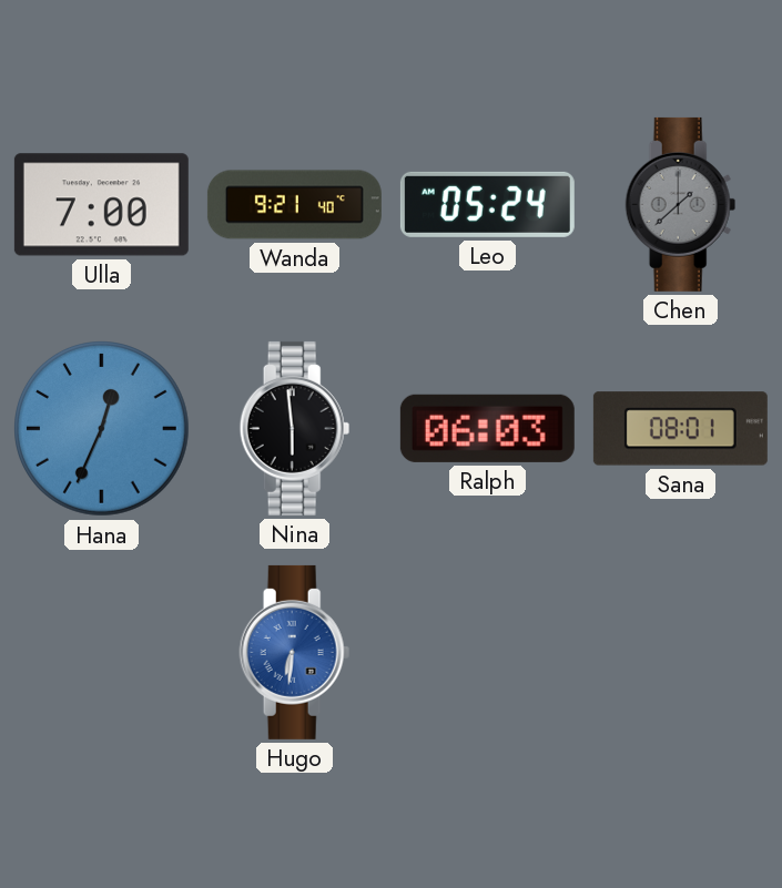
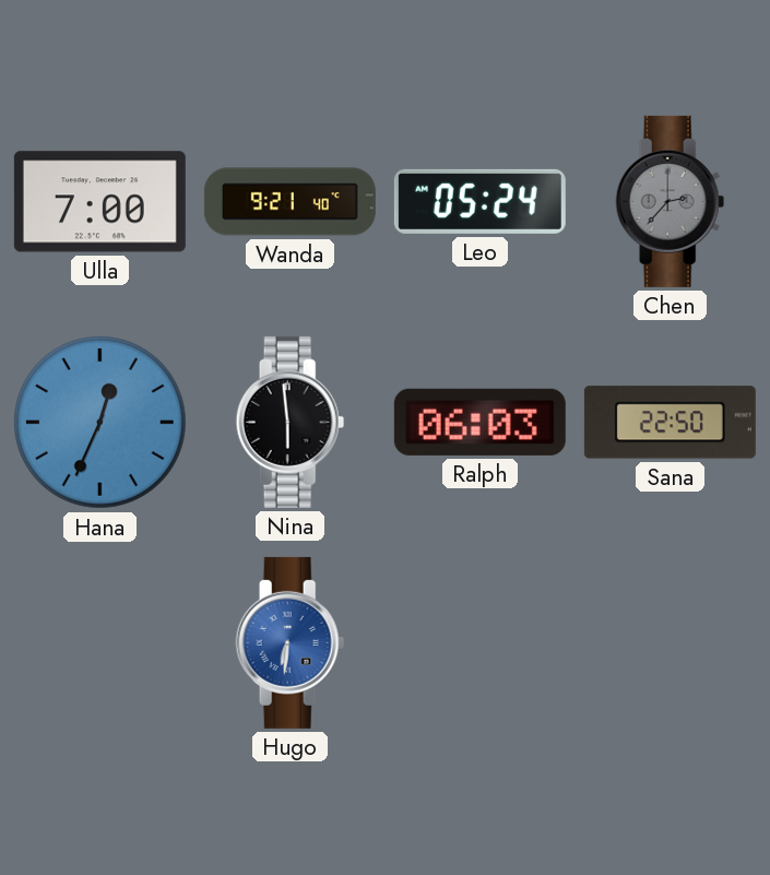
Chen: 1:38 -> 2:37 (671, 201)
Sana: 08:01 -> 22:50 (670, 423)
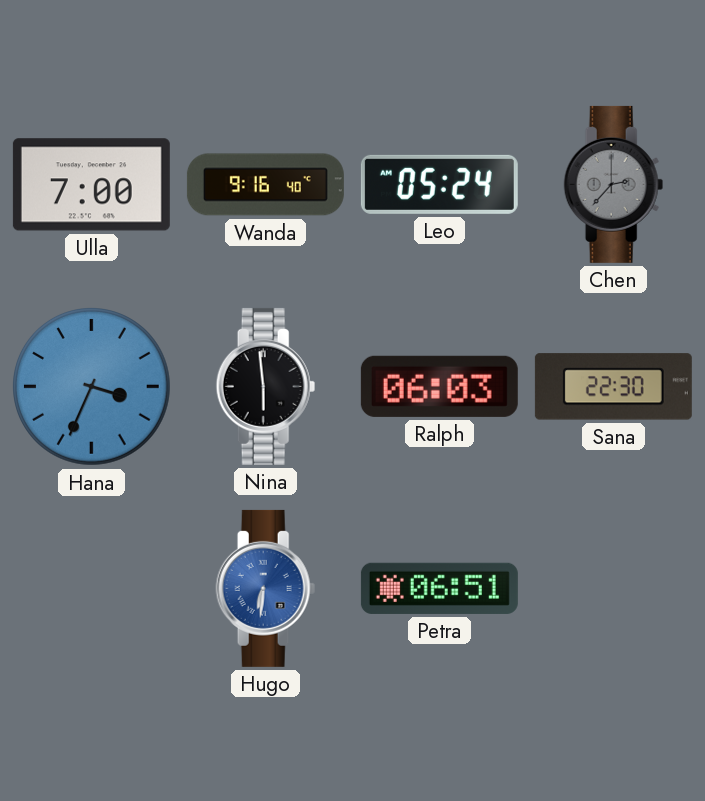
Wanda: 9:21 -> 9:16 (265, 185)
Hana: 12:34 -> 3:34 (92, 387)
Sana: 22:50 -> 22:30 (613, 387)
Petra: none -> 06:51 (439, 588)
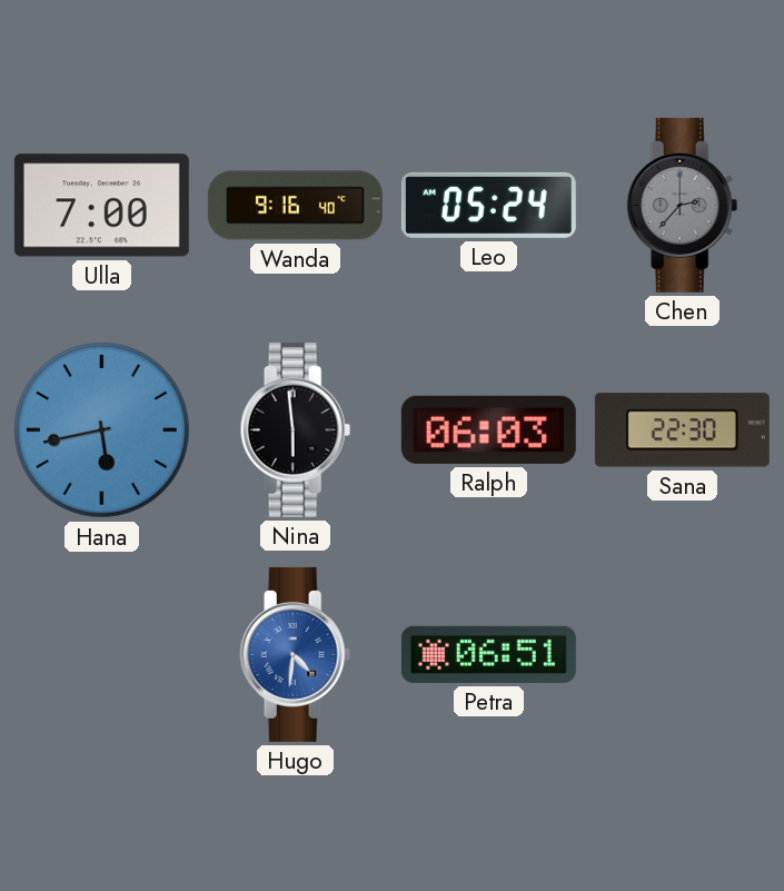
Hana: 3:34 -> 5:43 (102, 430)
Hugo: 6:31 -> 4:31 (296, 654)
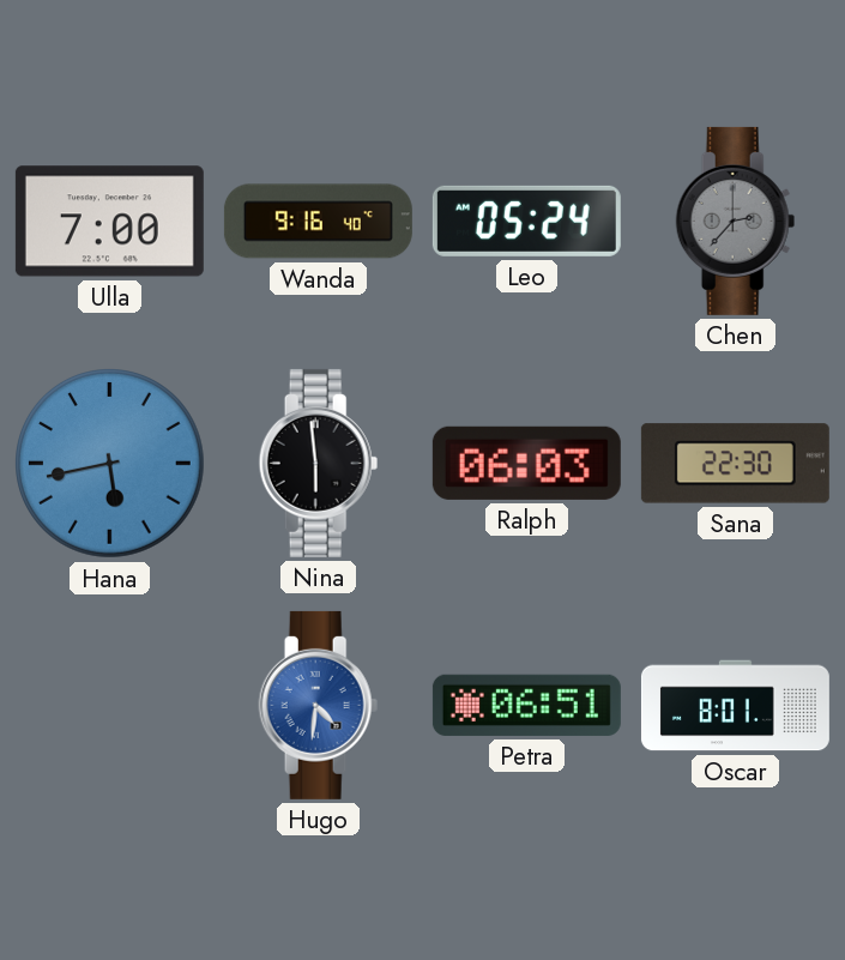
Oscar: none -> 8:01 (735, 706)
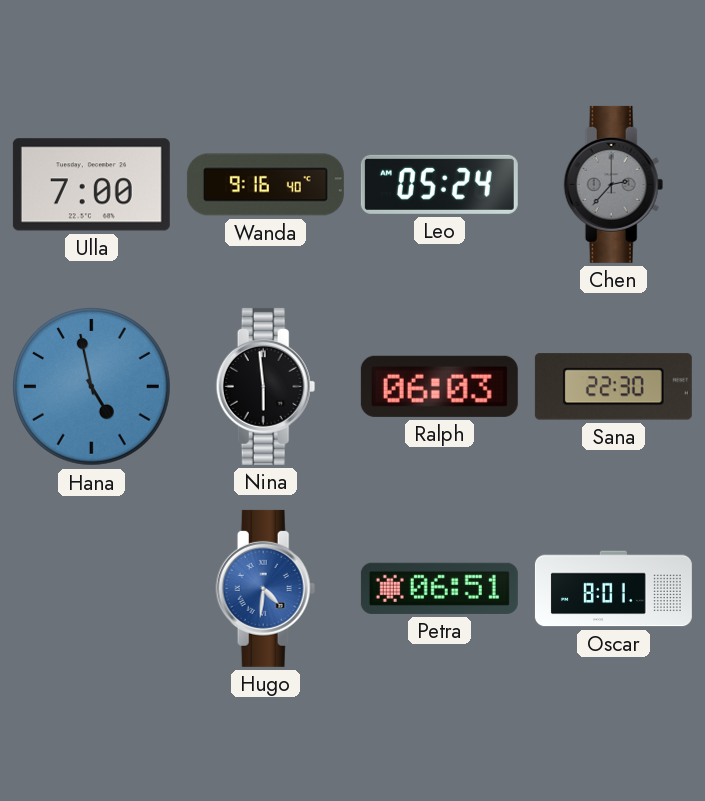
Hana: 5:43 -> 4:58 (92, 387)
